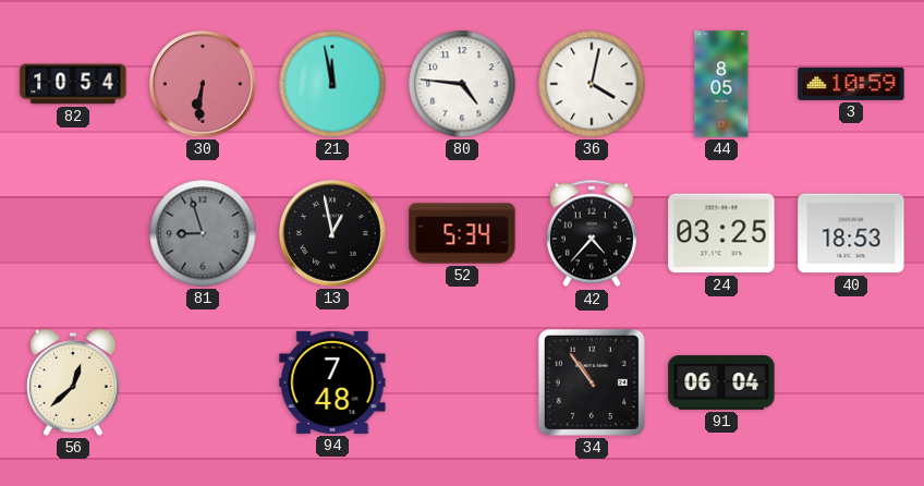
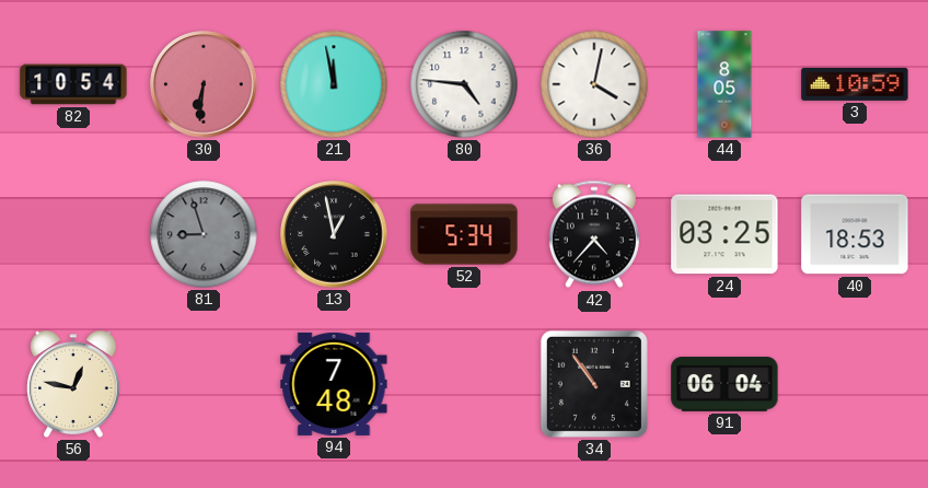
56: 12:38 -> 12:47 (73, 384)
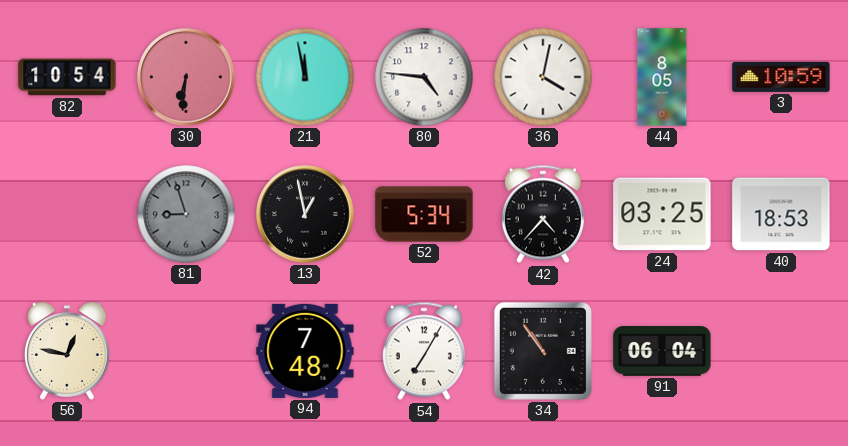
54: none -> 7:05 (424, 351)
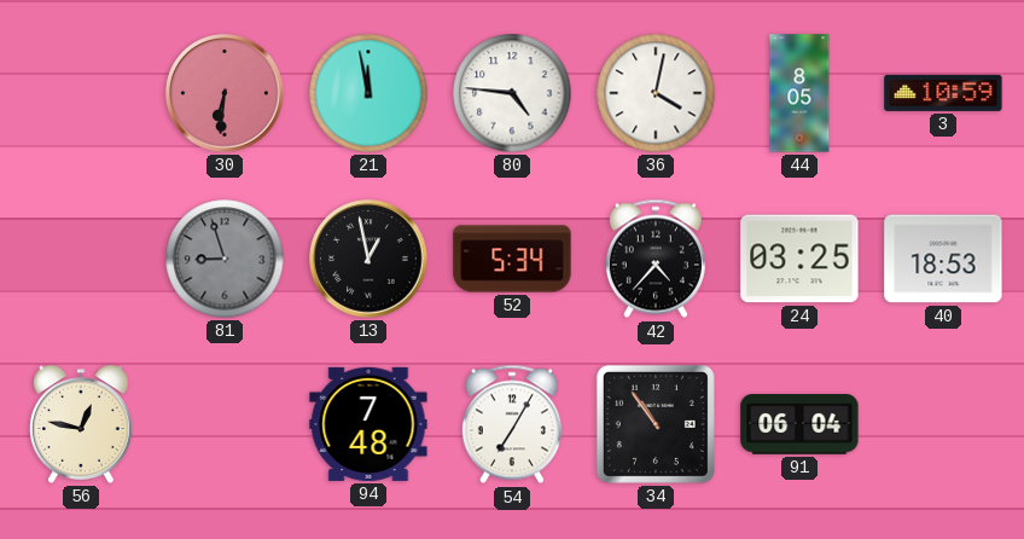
82: 10:54 -> none (67, 77)
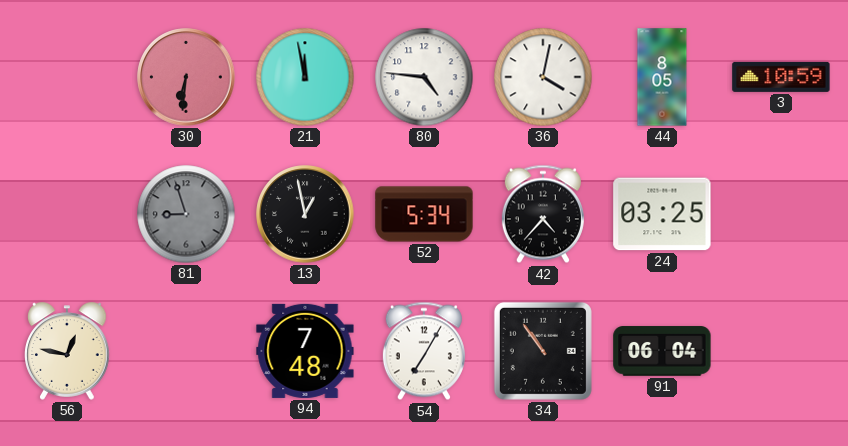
40: 18:53 -> none (943, 259)
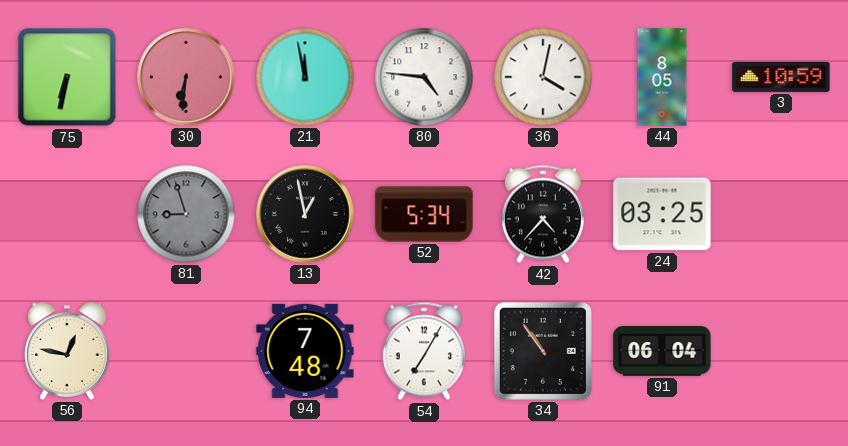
75: none -> 6:32 (67, 77)
